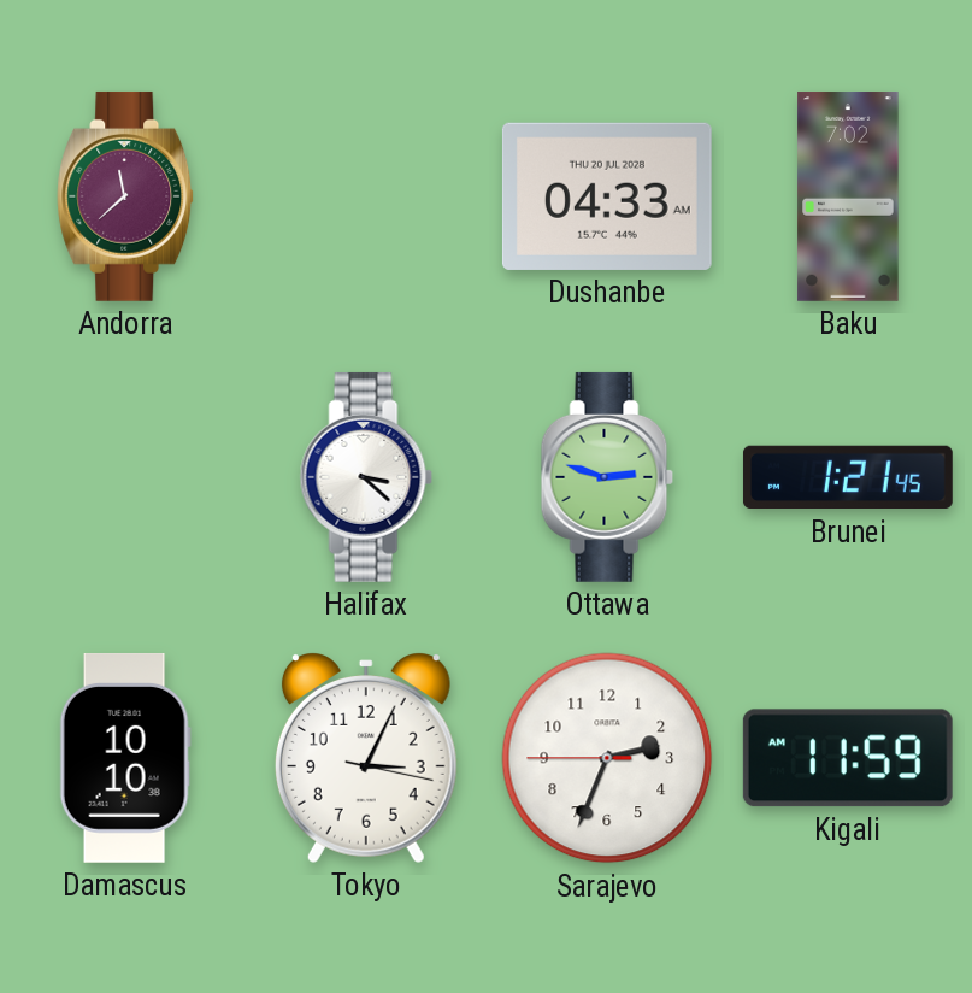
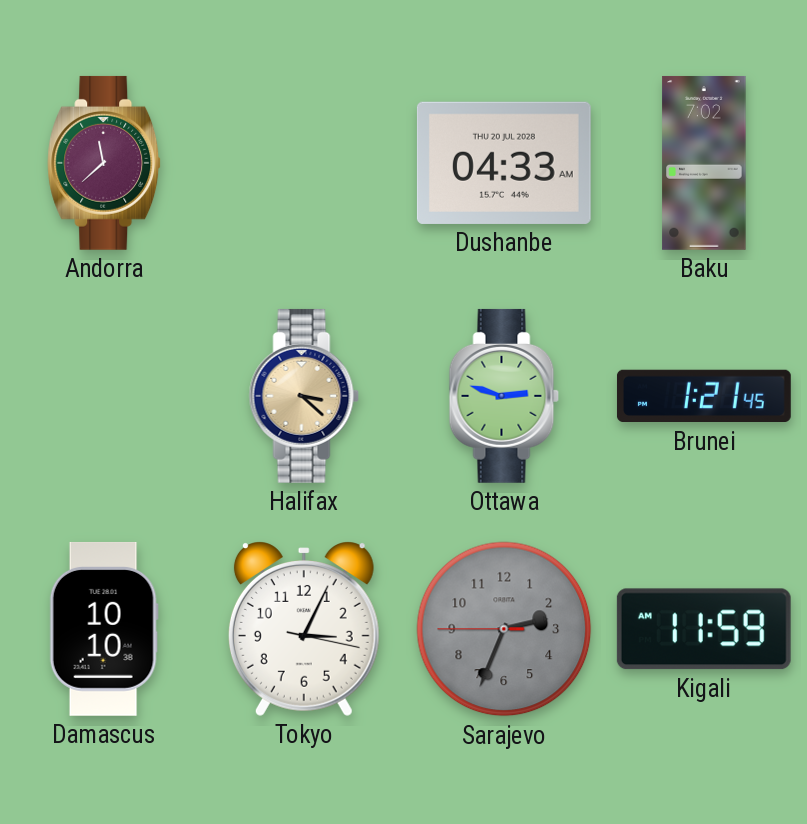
Halifax dial: white -> champagne (304, 396)
Sarajevo dial: white -> grey (504, 629)
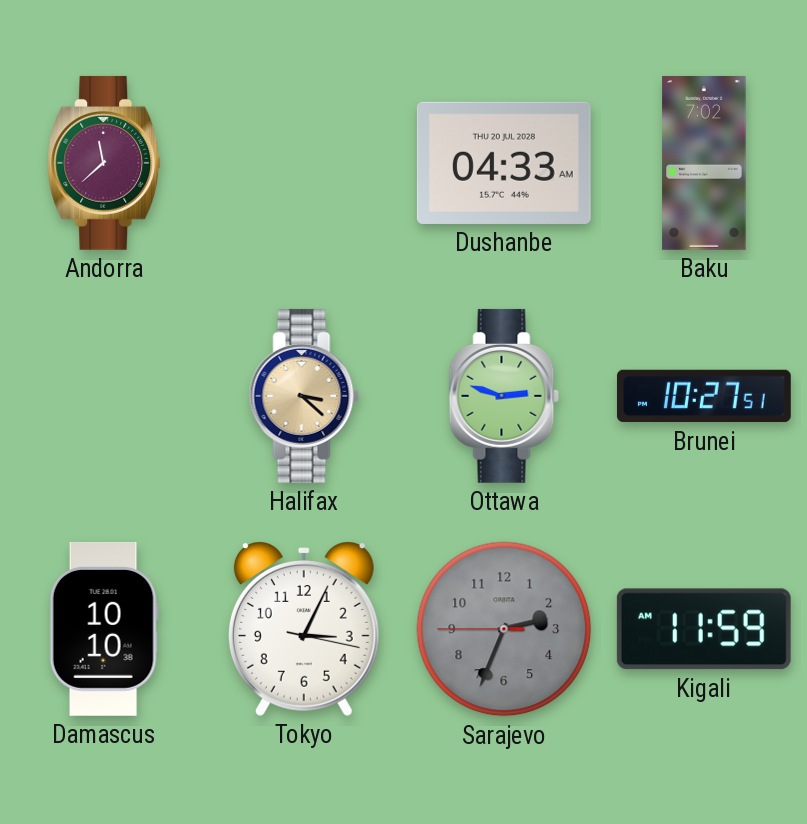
Brunei: 1:21 -> 10:27 (704, 396)
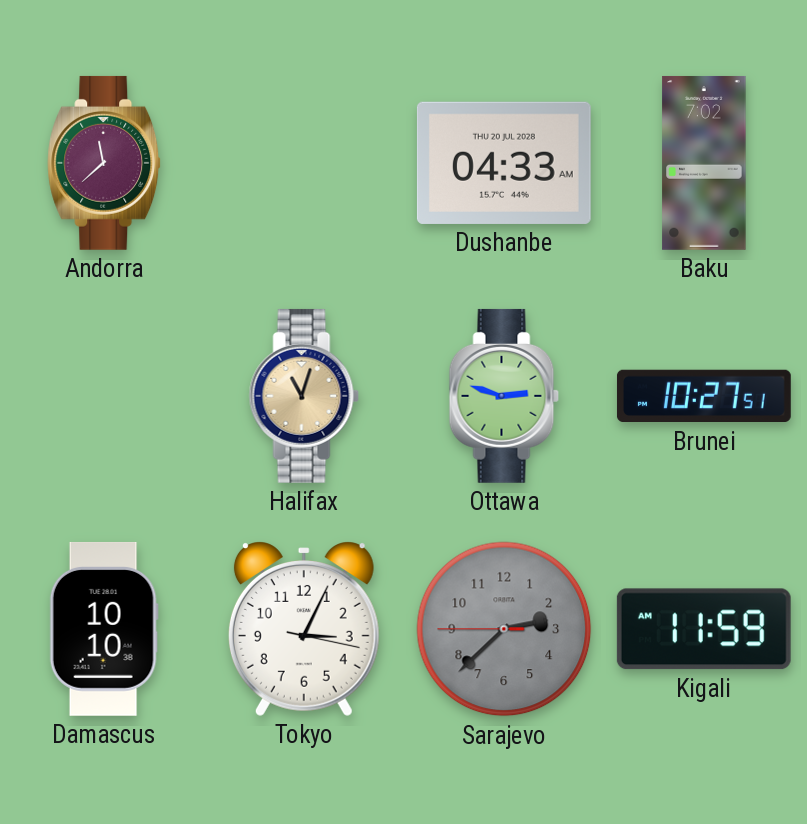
Halifax: 3:22 -> 11:03 (304, 396)
Sarajevo: 2:33 -> 2:37 (504, 629)
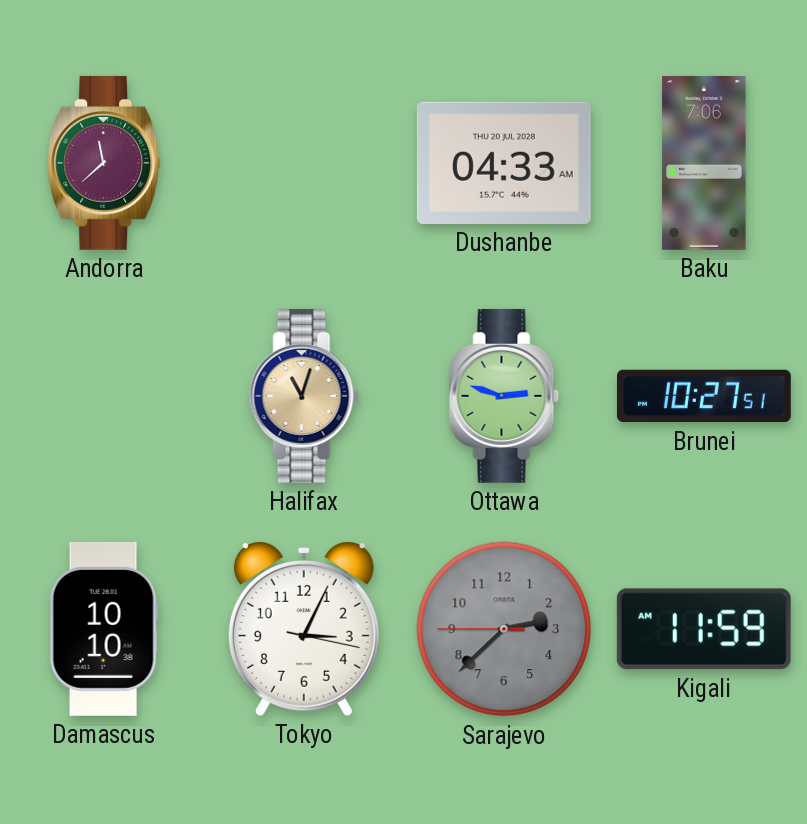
Baku: 7:02 -> 7:06 (704, 163)
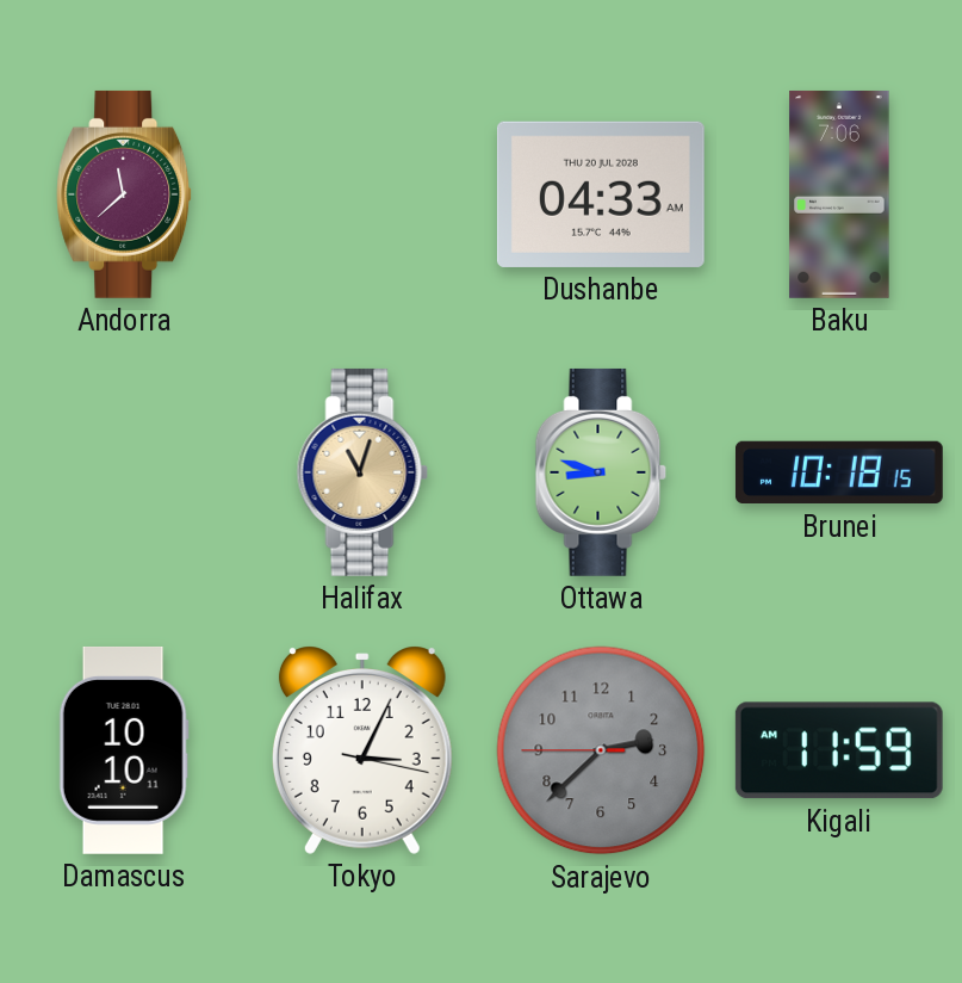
Ottawa: 2:48 -> 8:48 (601, 472)
Brunei: 10:27 -> 10:18 (839, 472)
Damascus: 10:10:38 -> 10:10:11 (124, 750)
